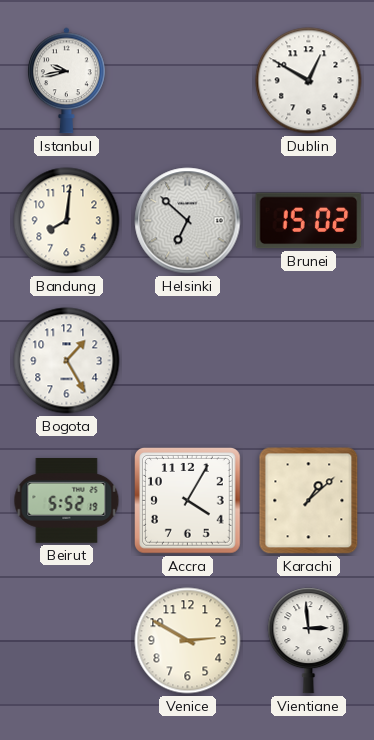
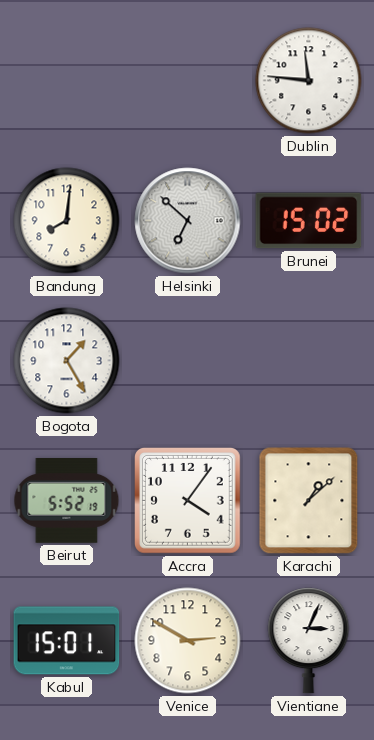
Istanbul: 9:43 -> none (67, 81)
Dublin: 12:50 -> 11:46 (309, 81)
Accra: 4:05 -> 4:06 (188, 501)
Kabul: none -> 15:01 (67, 641)
Vientiane: 2:59 -> 3:04 (309, 641)
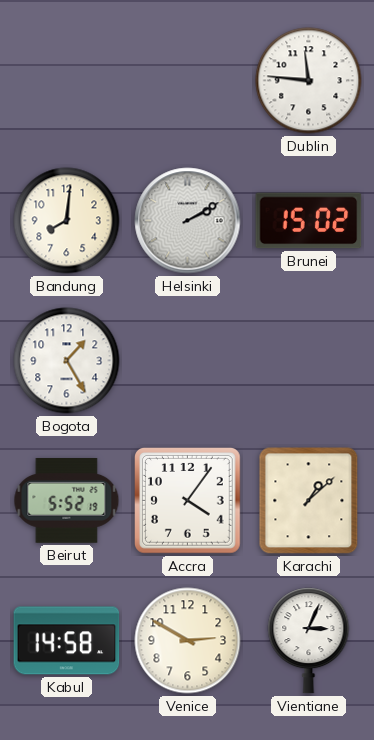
Helsinki: 6:52 -> 2:10 (188, 221)
Kabul: 15:01 -> 14:58 (67, 641)
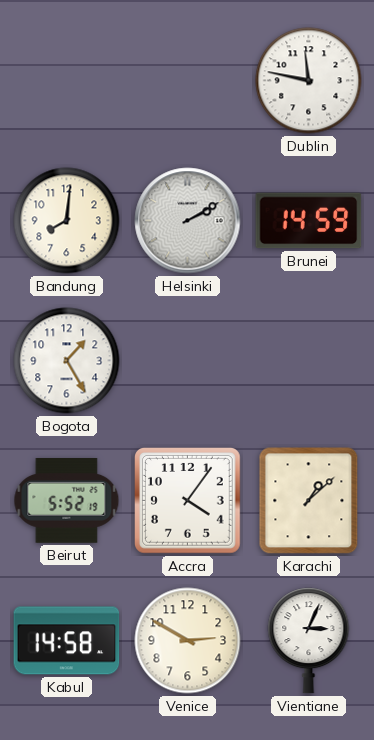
Dublin: 11:46 -> 11:47 (309, 81)
Brunei: 15:02 -> 14:59 (309, 221)
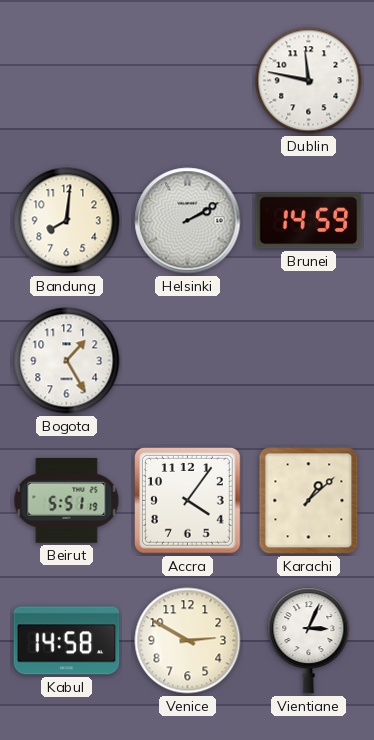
Beirut: 5:52 -> 5:51 (67, 501)
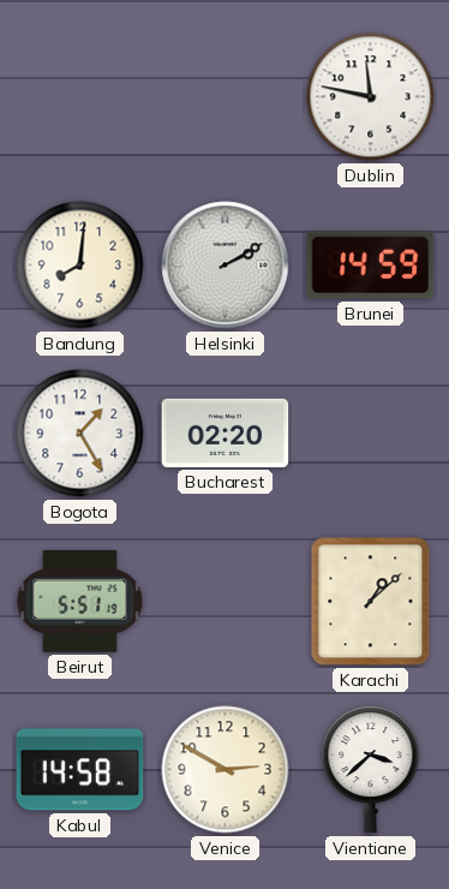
Bucharest: none -> 02:20 (226, 432)
Accra: 4:06 -> none (188, 501)
Vientiane: 3:04 -> 3:38 (371, 770)
